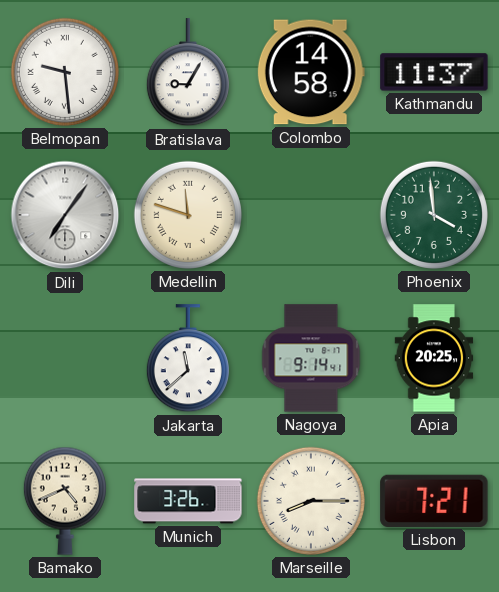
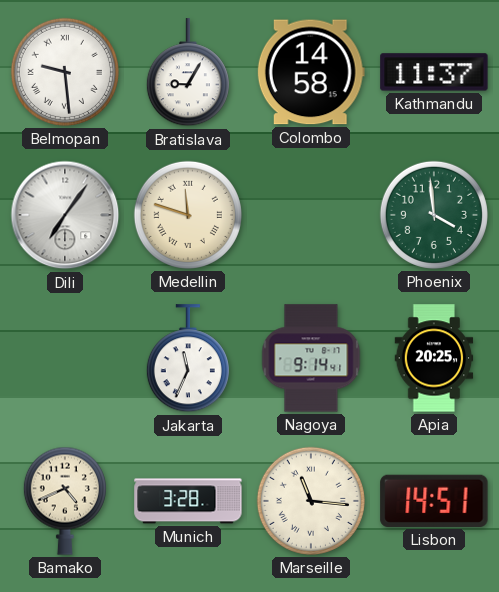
Jakarta: 11:38 -> 11:34 (188, 359)
Munich: 3:26 -> 3:28 (188, 501)
Marseille: 8:15 -> 11:16 (311, 501)
Lisbon: 7:21 -> 14:51 (434, 501)
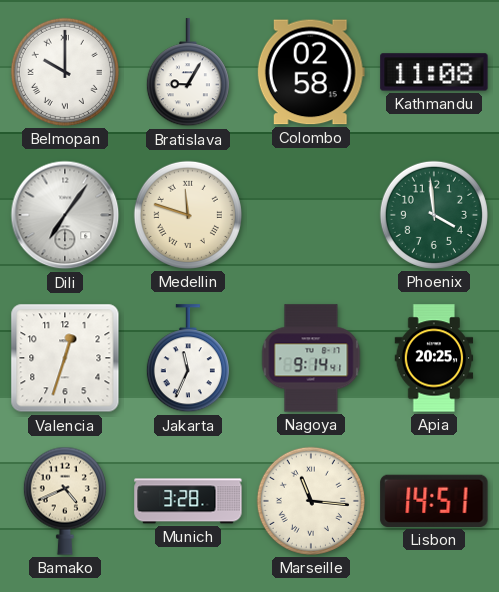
Belmopan: 9:29 -> 10:00 (65, 72)
Colombo: 14:58 -> 02:58 (311, 72)
Kathmandu: 11:37 -> 11:08 (434, 72)
Valencia: none -> 12:33 (65, 358)
